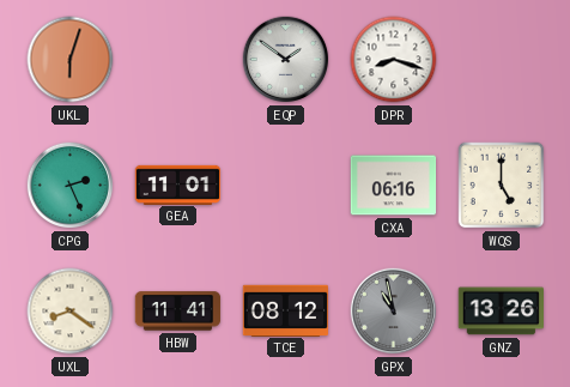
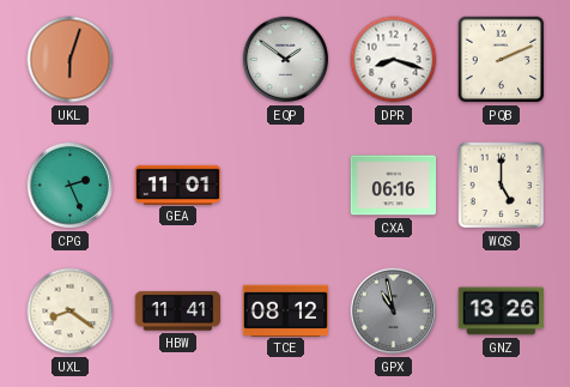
PQB: none -> 2:11 (502, 60)
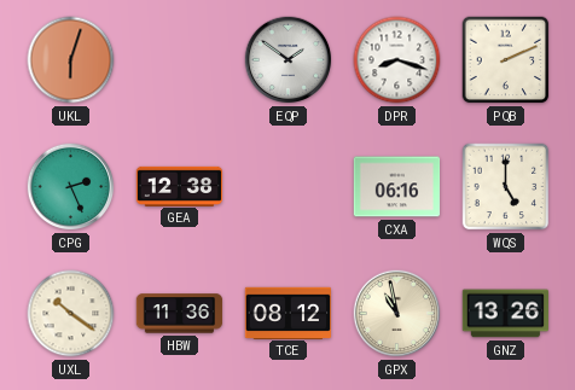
GEA: 11:01 -> 12:38 (180, 186)
UXL: 8:21 -> 10:21 (71, 314)
HBW: 11:41 -> 11:36 (180, 314)
GPX dial: grey -> cream (397, 314)
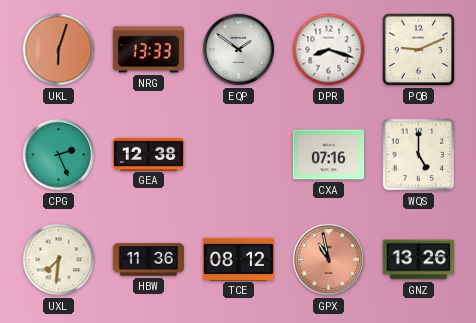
NRG: none -> 13:33 (148, 50)
PQB: 2:11 -> 9:11 (419, 50)
CXA: 06:16 -> 07:16 (329, 155)
UXL: 10:21 -> 7:31 (59, 260)
GPX dial: cream -> salmon (329, 260)
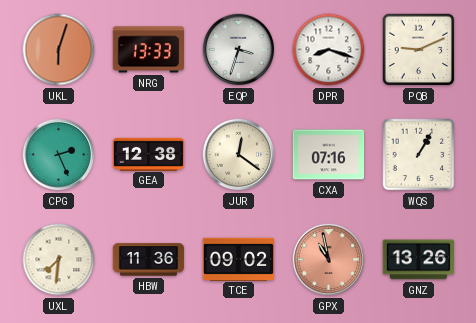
EQP: 1:51 -> 3:33 (239, 50)
JUR: none -> 12:21 (239, 155)
WQS: 5:00 -> 1:05 (419, 155)
TCE: 08:12 -> 09:02 (238, 259)
